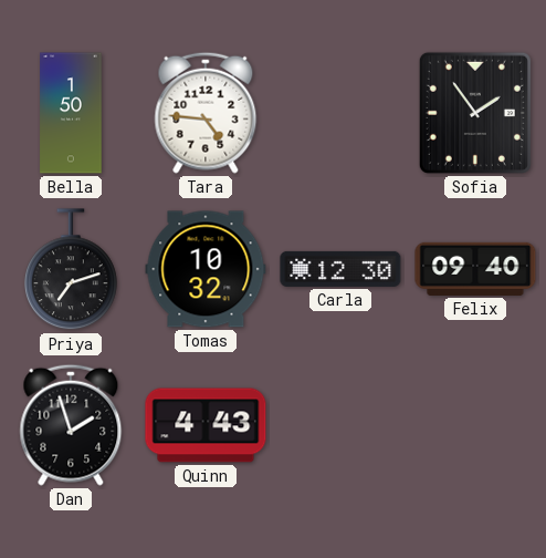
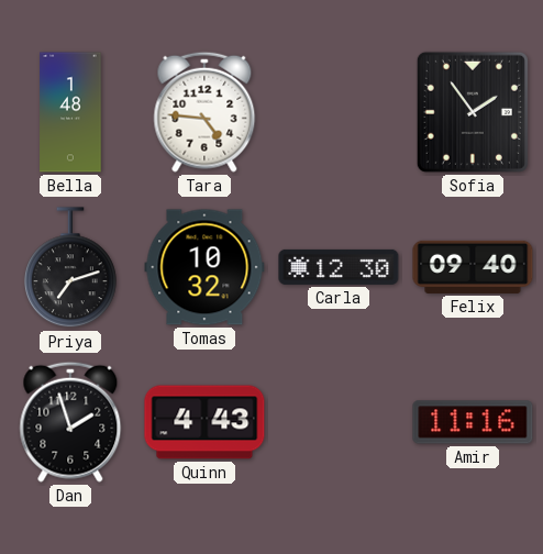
Bella: 1:50 -> 1:48 (70, 112)
Amir: none -> 11:16 (473, 422)
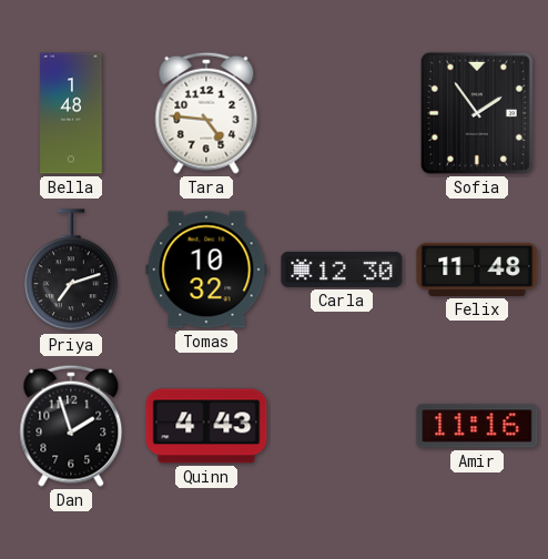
Felix: 09:40 -> 11:48 (477, 270)
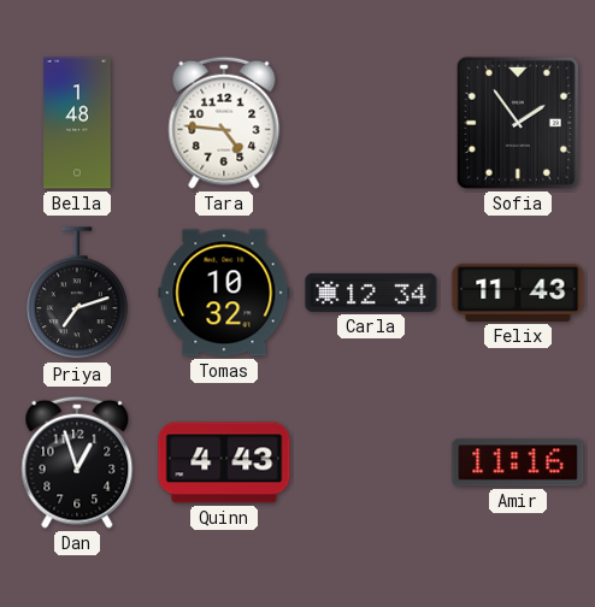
Carla: 12:30 -> 12:34 (371, 293)
Felix: 11:48 -> 11:43 (518, 293)
Dan: 1:57 -> 12:57 (77, 462)
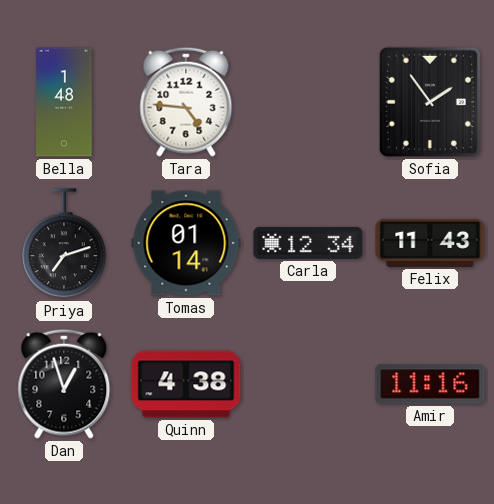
Tomas: 10:32 -> 01:14 (186, 243)
Quinn: 4:43 -> 4:38 (186, 384)
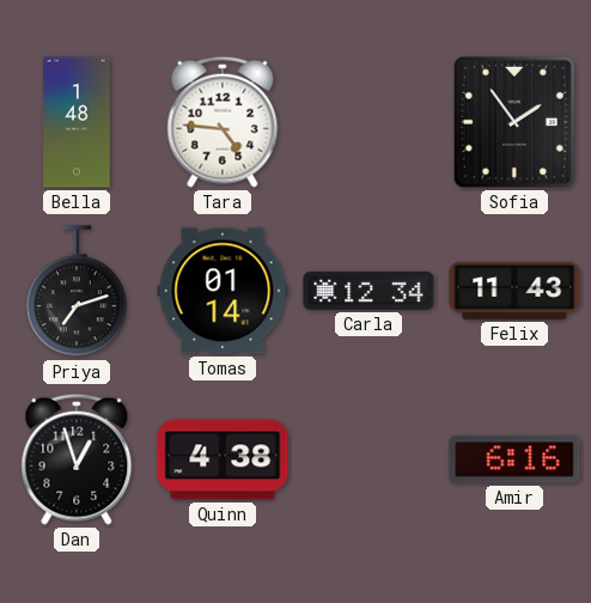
Amir: 11:16 -> 6:16 (514, 459)
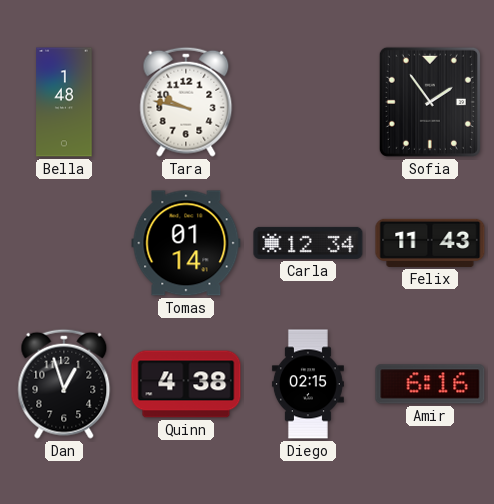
Tara: 4:46 -> 9:47 (186, 102)
Priya: 7:12 -> none (77, 292)
Diego: none -> 02:15 (308, 384)
